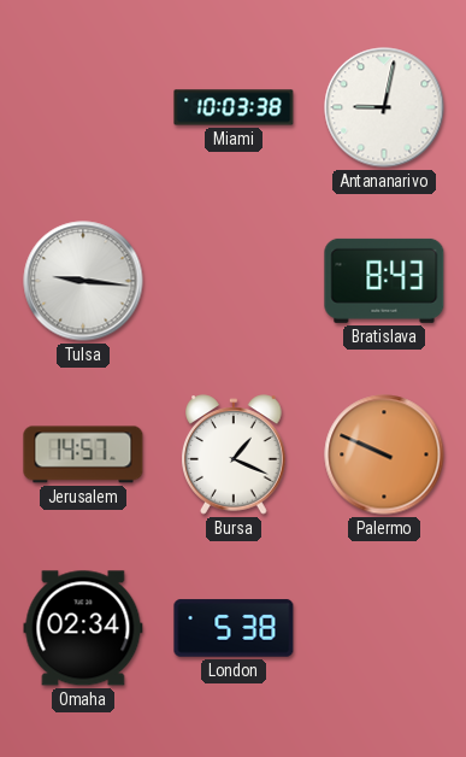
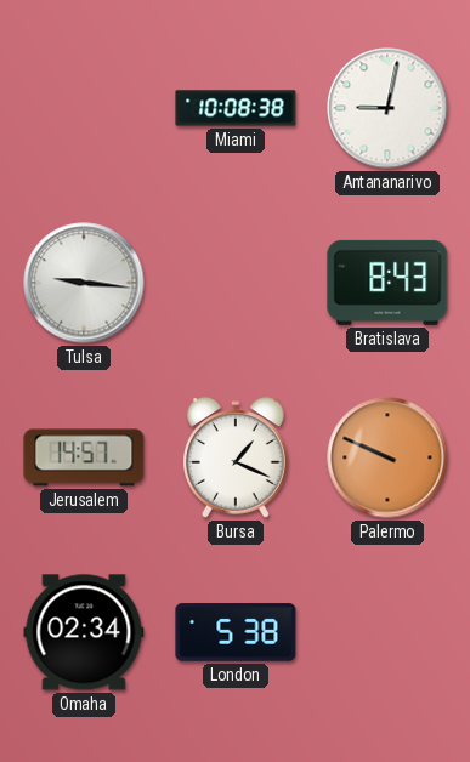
Miami: 10:03 -> 10:08 (236, 108)
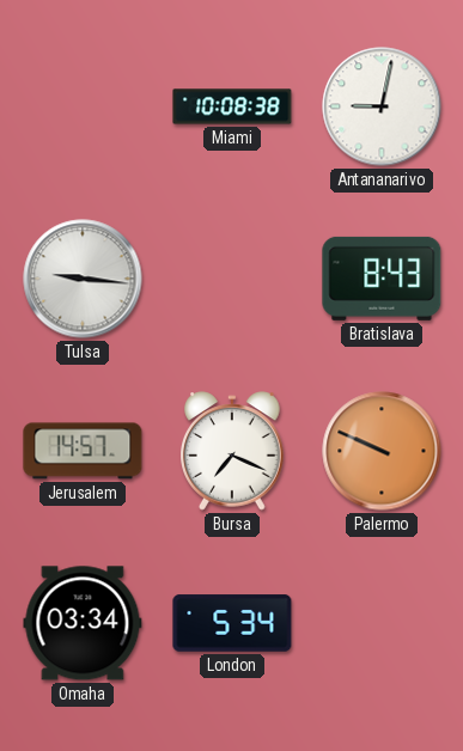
Bursa: 1:19 -> 7:19 (233, 451)
Omaha: 02:34 -> 03:34 (83, 623)
London: 5:38 -> 5:34 (232, 623)
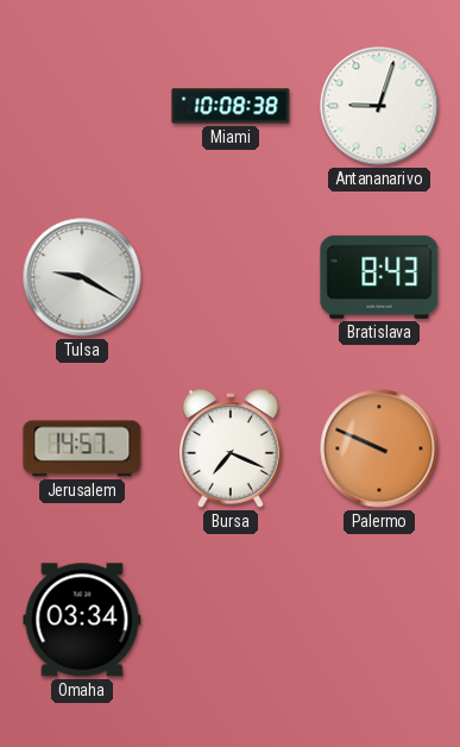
Antananarivo: 9:02 -> 9:03 (379, 106)
Tulsa: 9:16 -> 9:20 (82, 277)
London: 5:34 -> none (232, 623)
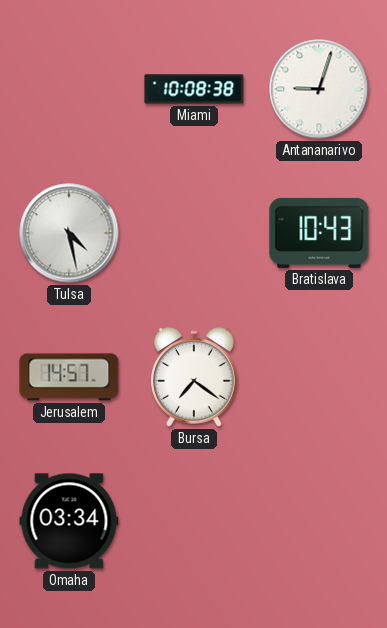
Tulsa: 9:20 -> 4:28 (69, 233)
Bratislava: 8:43 -> 10:43 (319, 233)
Bursa: 7:19 -> 7:21 (195, 377)
Palermo: 9:49 -> none (379, 448)
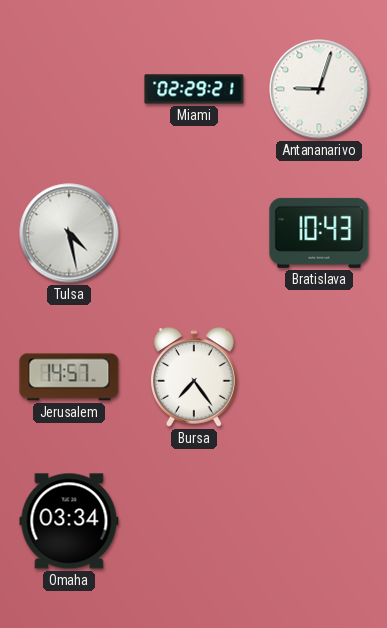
Miami: 10:08 -> 02:29 (194, 89)
Bursa: 7:21 -> 7:24 (195, 377)
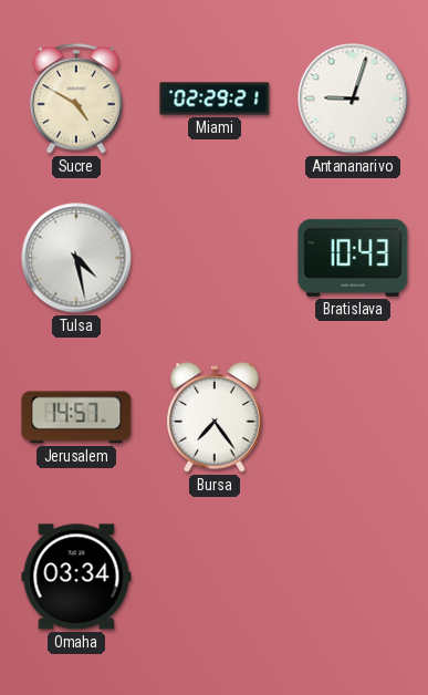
Sucre: none -> 4:50 (76, 98)
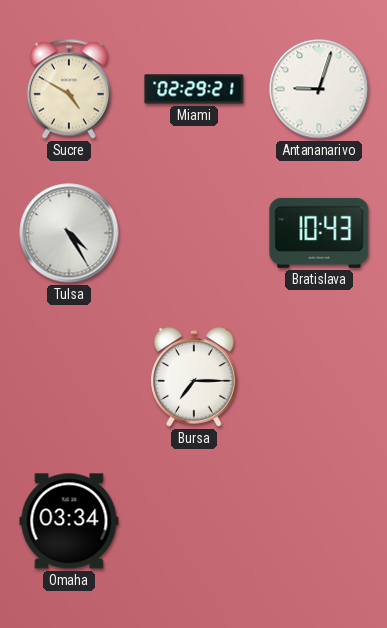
Tulsa: 4:28 -> 4:25 (69, 233)
Jerusalem: 14:57 -> none (76, 417)
Bursa: 7:24 -> 7:15 (195, 377)
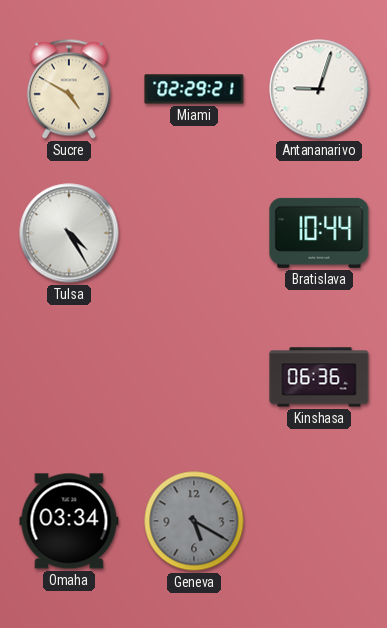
Bratislava: 10:43 -> 10:44 (319, 233)
Bursa: 7:15 -> none (195, 377)
Kinshasa: none -> 06:36 (319, 377)
Geneva: none -> 5:20 (194, 521)
